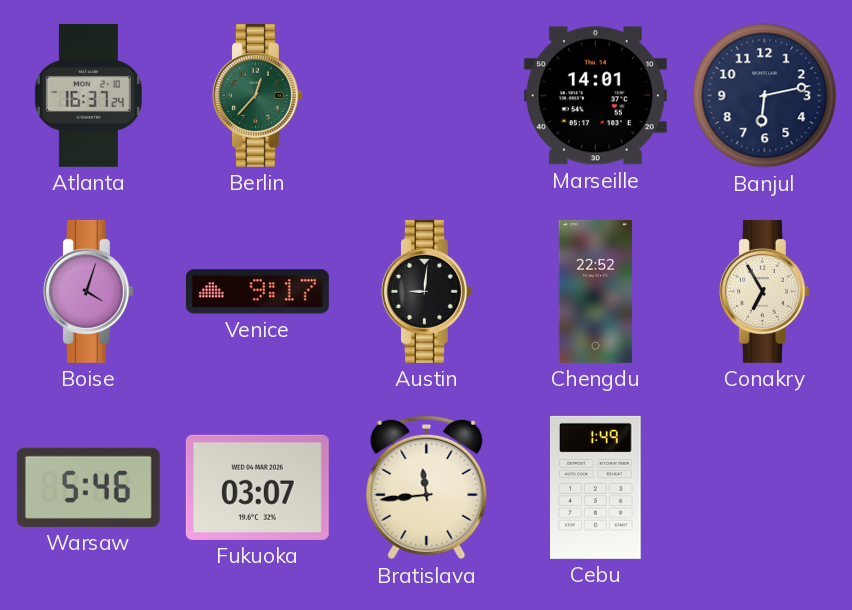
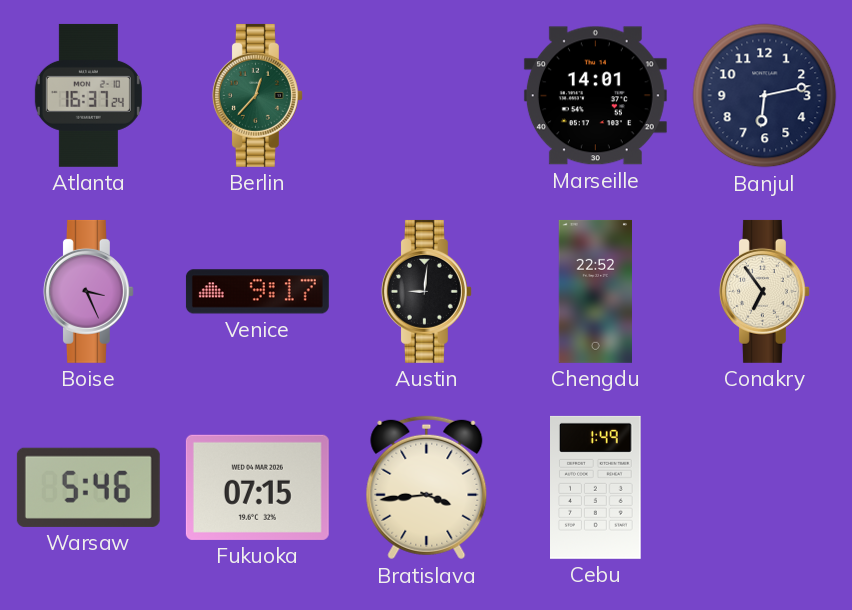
Boise: 4:03 -> 3:26 (88, 291)
Conakry: 6:55 -> 6:54 (764, 291)
Fukuoka: 03:07 -> 07:15 (257, 487)
Bratislava: 11:44 -> 3:44 (427, 488)
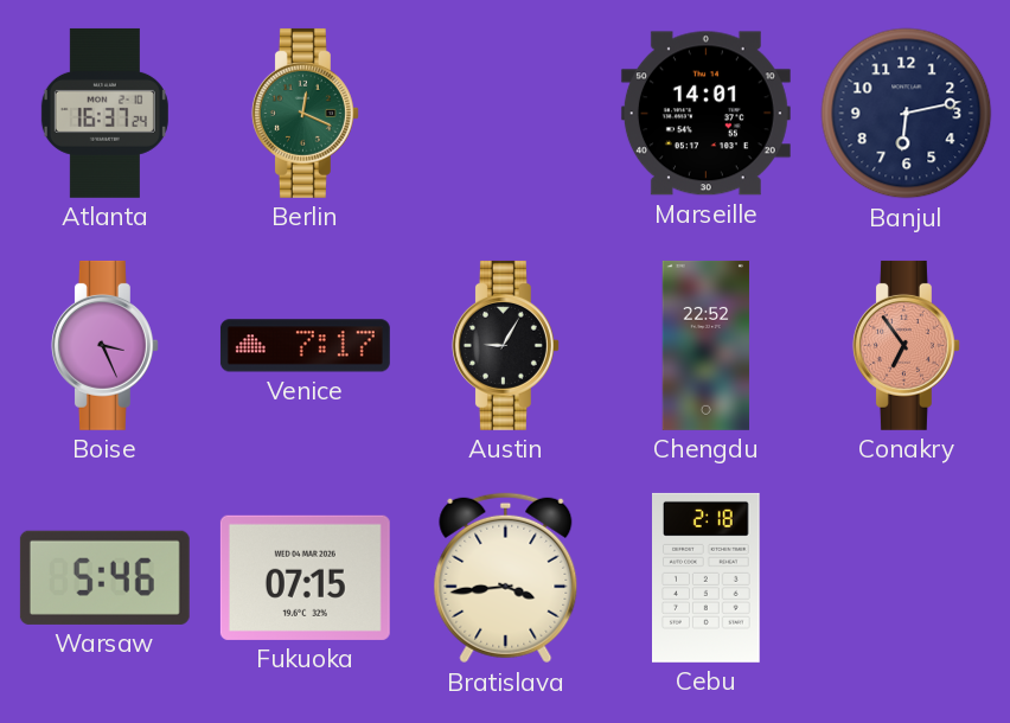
Berlin: 12:37 -> 12:19 (305, 113)
Venice: 9:17 -> 7:17 (305, 346)
Austin: 9:01 -> 9:05 (505, 345)
Conakry dial: cream -> salmon (906, 345)
Cebu: 1:49 -> 2:18 (707, 577)
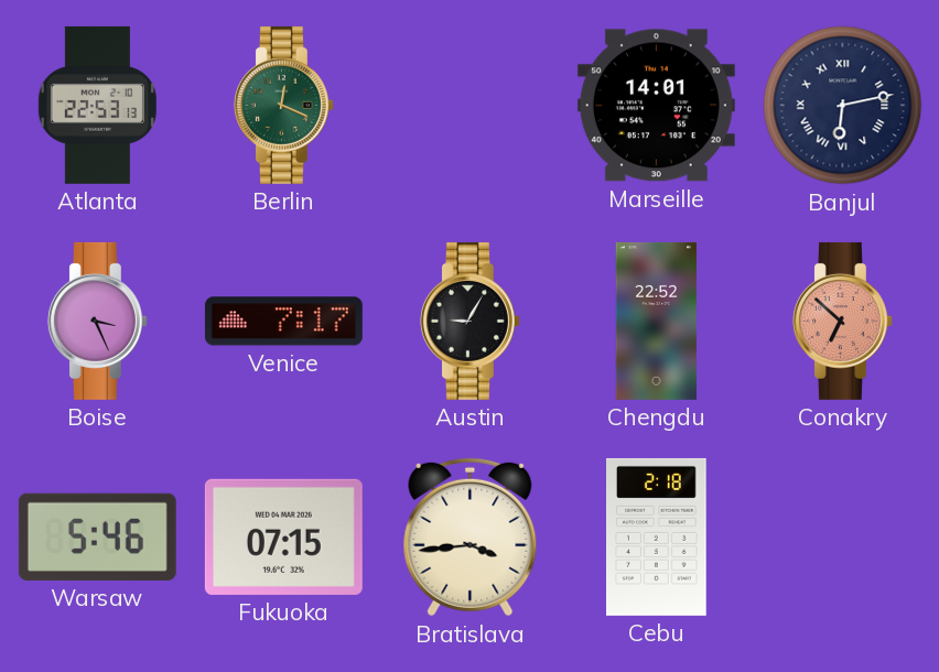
Atlanta: 16:37 -> 22:53 (97, 105)
Banjul numerals: Arabic -> Roman (843, 106)
Conakry: 6:54 -> 6:52 (842, 321)
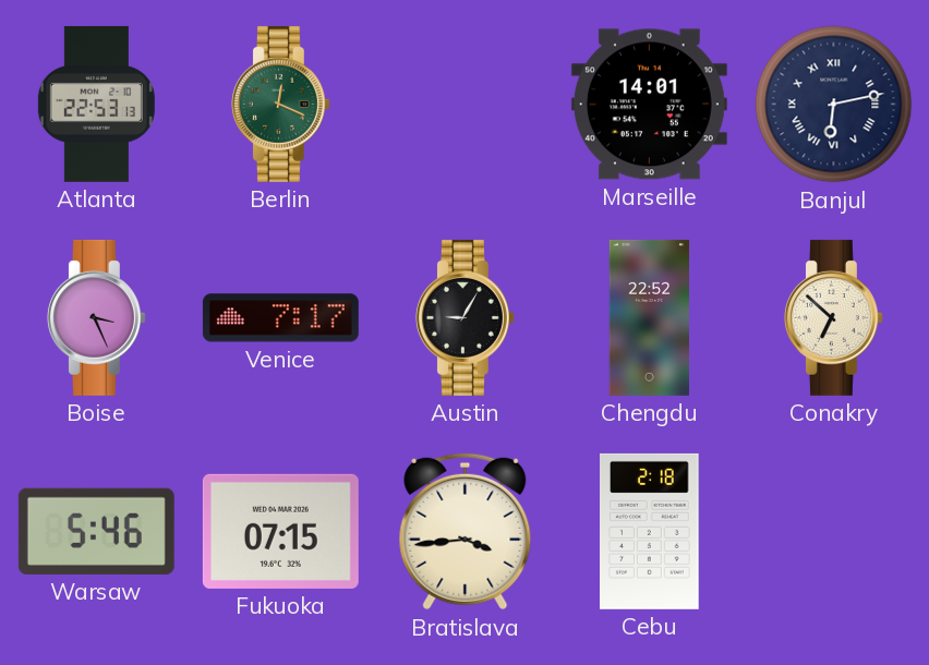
Conakry dial: salmon -> cream (833, 317)
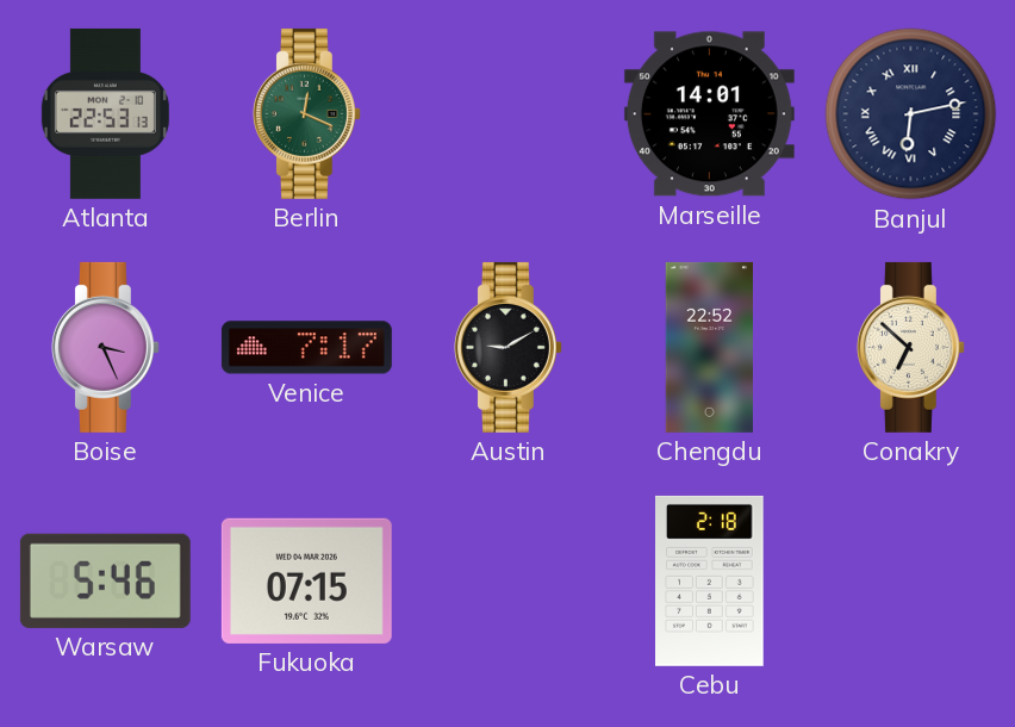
Austin: 9:05 -> 9:10 (507, 347)
Bratislava: 3:44 -> none (466, 532)
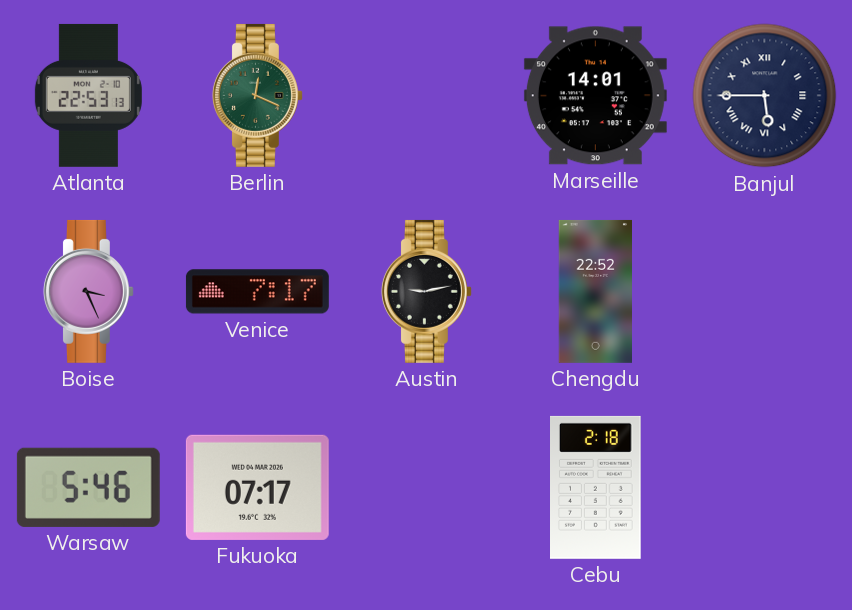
Banjul: 6:13 -> 5:45 (765, 96)
Austin: 9:10 -> 9:13 (426, 291)
Conakry: 6:52 -> none (910, 347)
Fukuoka: 07:15 -> 07:17 (257, 487)
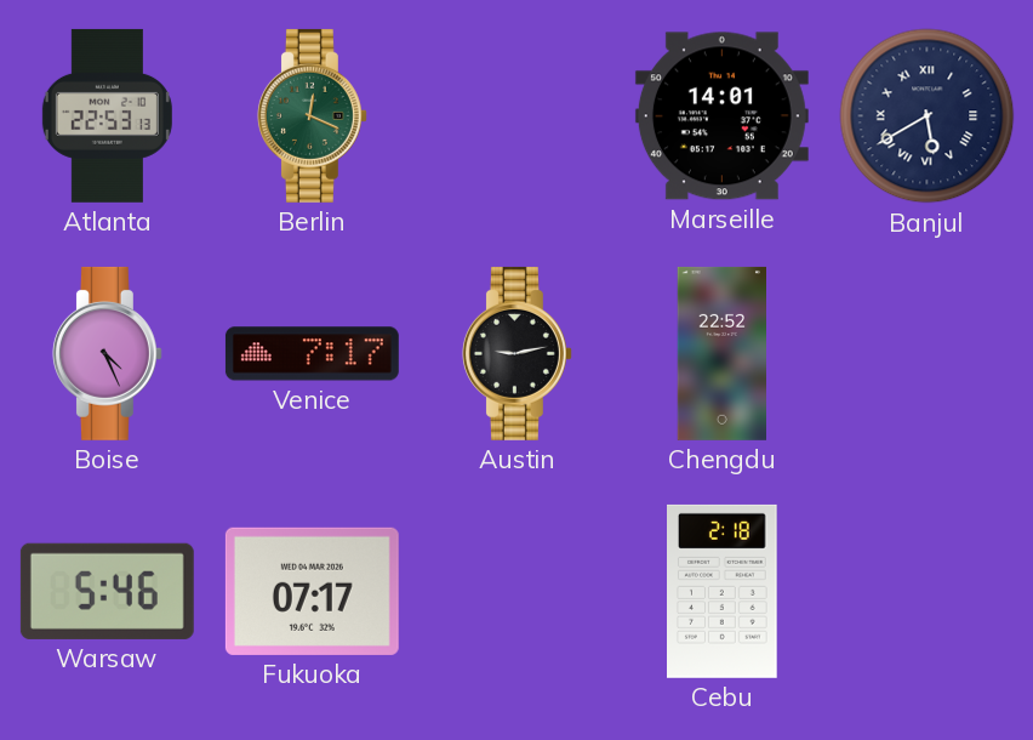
Banjul: 5:45 -> 5:40 (928, 116)
Boise: 3:26 -> 4:26 (107, 353)
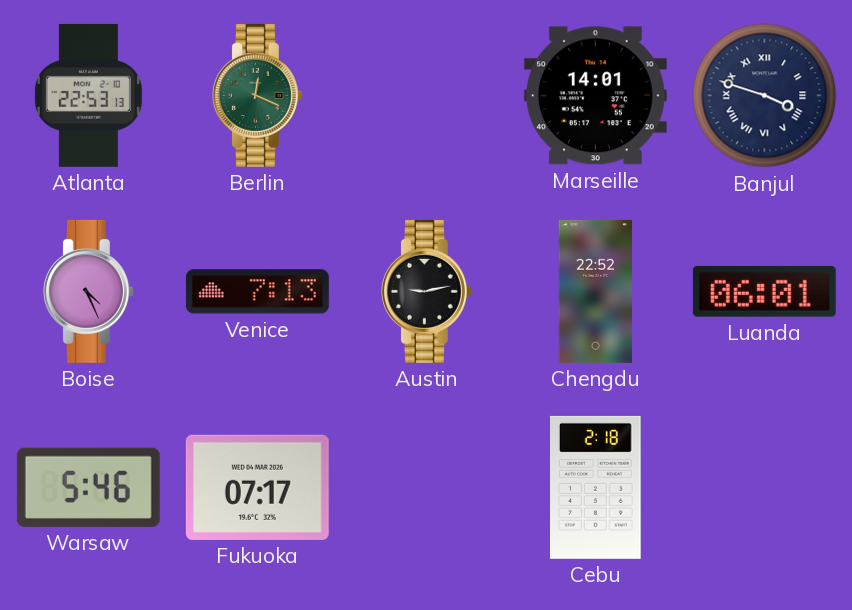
Banjul: 5:40 -> 3:48 (765, 96)
Venice: 7:17 -> 7:13 (257, 292)
Luanda: none -> 06:01 (764, 291)
